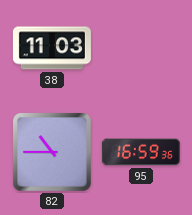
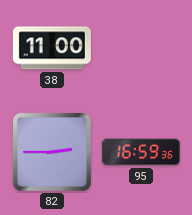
38: 11:03 -> 11:00 (52, 48)
82: 10:45 -> 2:45 (52, 152)
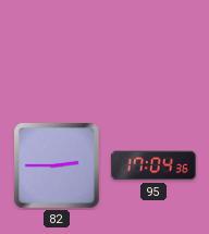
38: 11:00 -> none (52, 48)
95: 16:59 -> 17:04 (153, 165)
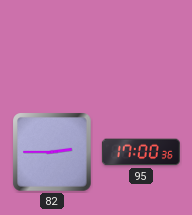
95: 17:04 -> 17:00 (141, 152)
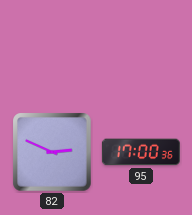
82: 2:45 -> 2:49 (52, 152)
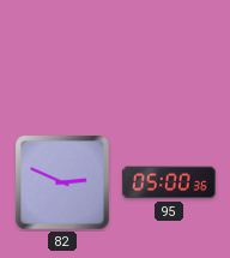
95: 17:00 -> 05:00 (169, 182)
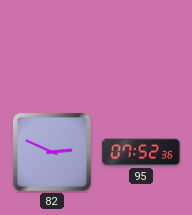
95: 05:00 -> 07:52 (141, 152)
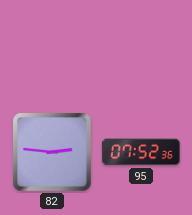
82: 2:49 -> 2:46 (52, 152)
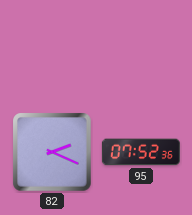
82: 2:46 -> 2:19 (52, 152)
